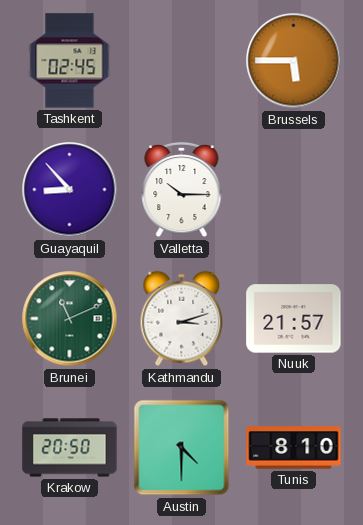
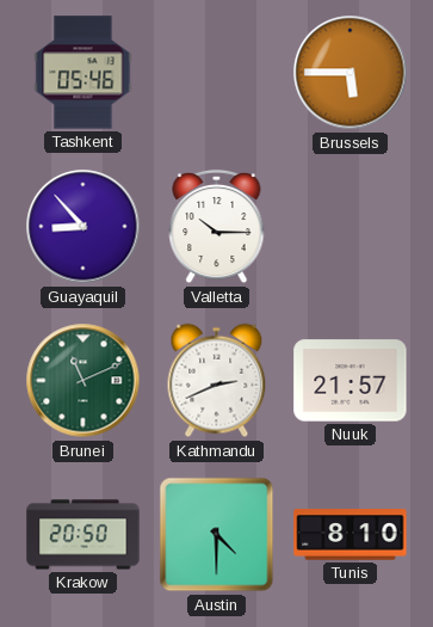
Tashkent: 02:45 -> 05:46 (83, 73)
Kathmandu: 3:12 -> 2:41 (217, 381)
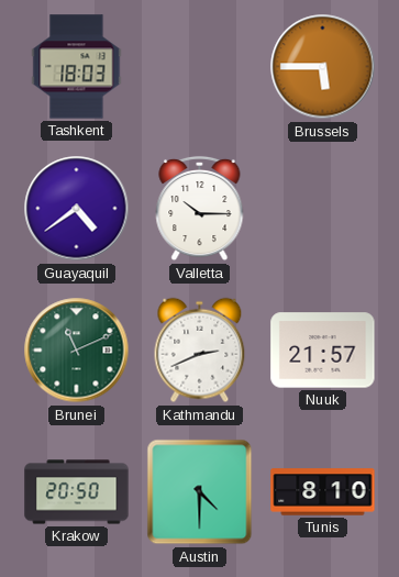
Tashkent: 05:46 -> 18:03 (77, 67)
Guayaquil: 8:53 -> 4:39 (77, 209)
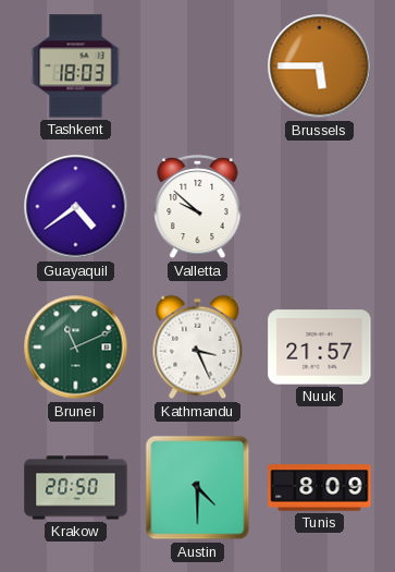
Valletta: 10:15 -> 9:52 (198, 207)
Kathmandu: 2:41 -> 3:26 (198, 348)
Tunis: 8:10 -> 8:09 (320, 488)
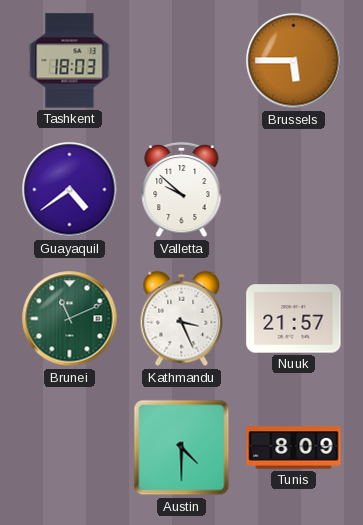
Krakow: 20:50 -> none (76, 488)
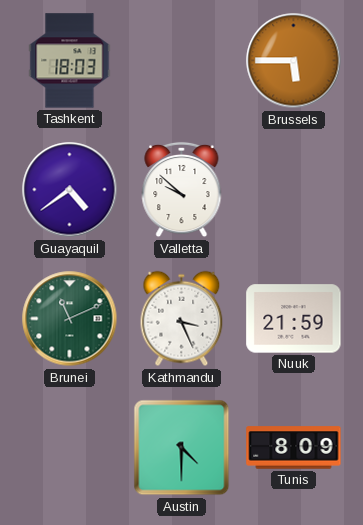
Nuuk: 21:57 -> 21:59 (294, 319)
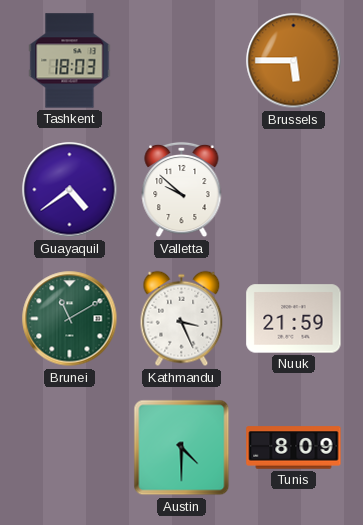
Brunei: 11:11 -> 11:10 (70, 319)
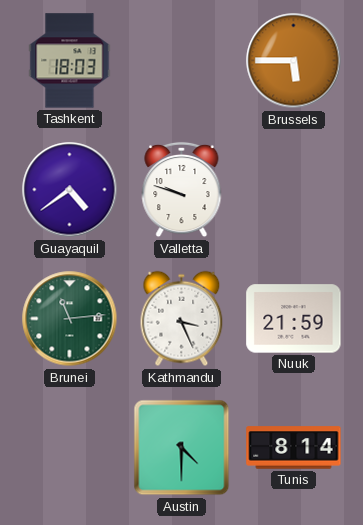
Valletta: 9:52 -> 9:48 (182, 190)
Brunei: 11:10 -> 11:14 (70, 319)
Tunis: 8:09 -> 8:14 (294, 448)
